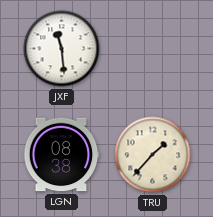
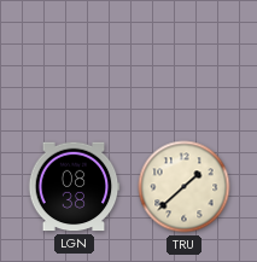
JXF: 11:29 -> none (62, 49)
TRU: 1:37 -> 1:38 (185, 187)
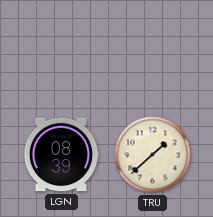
LGN: 08:38 -> 08:39 (61, 155)
